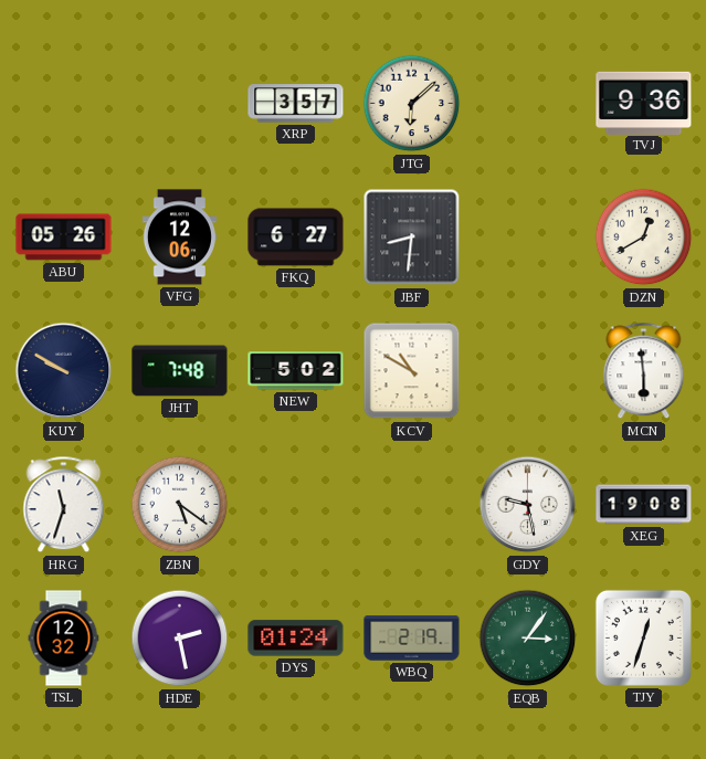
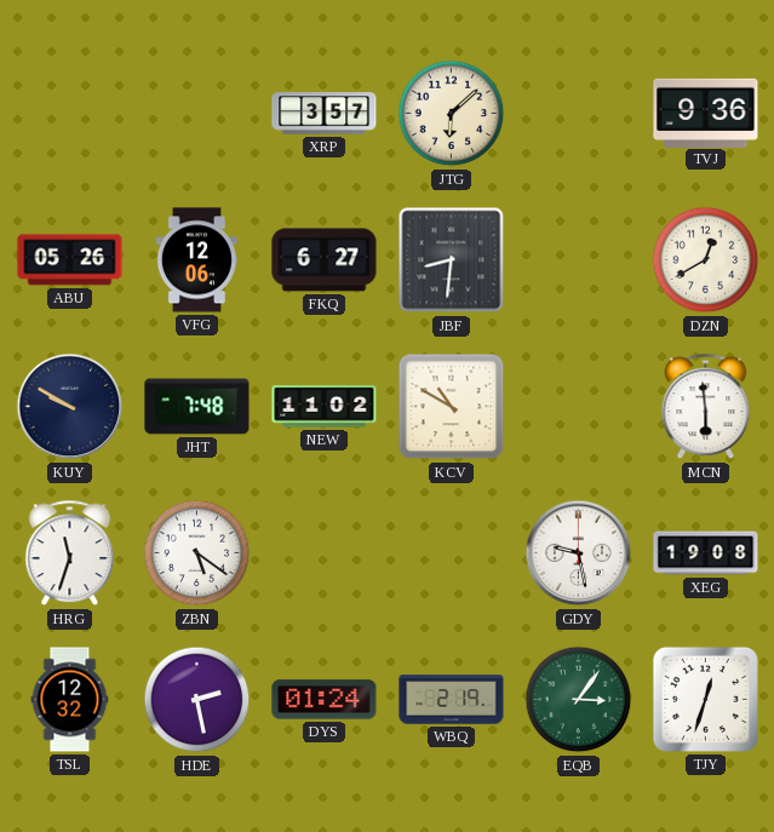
NEW: 5:02 -> 11:02 (325, 407)
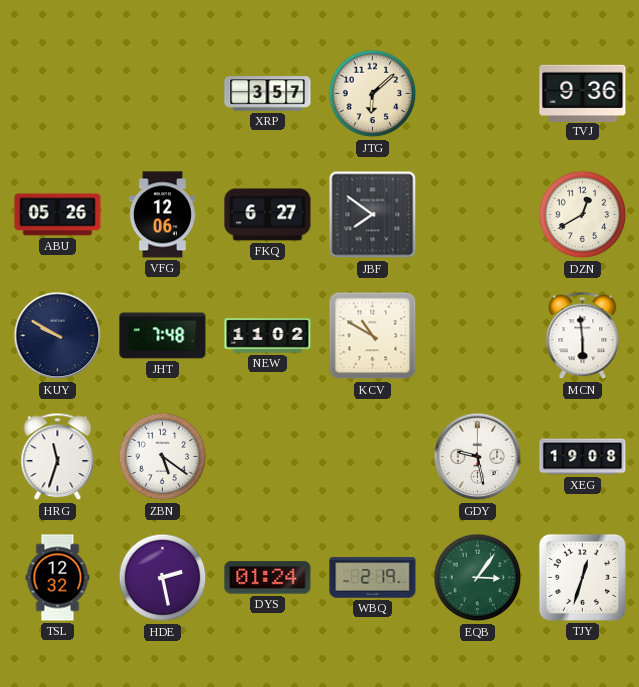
JBF: 8:31 -> 7:51 (373, 215)
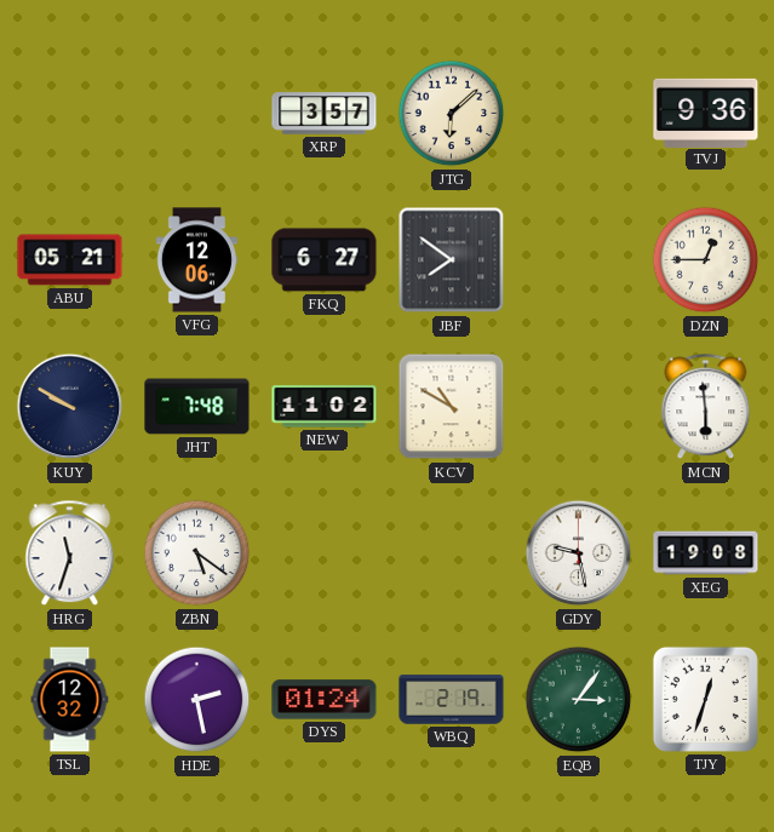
ABU: 05:26 -> 05:21 (70, 260)
DZN: 12:40 -> 12:45 (706, 260)
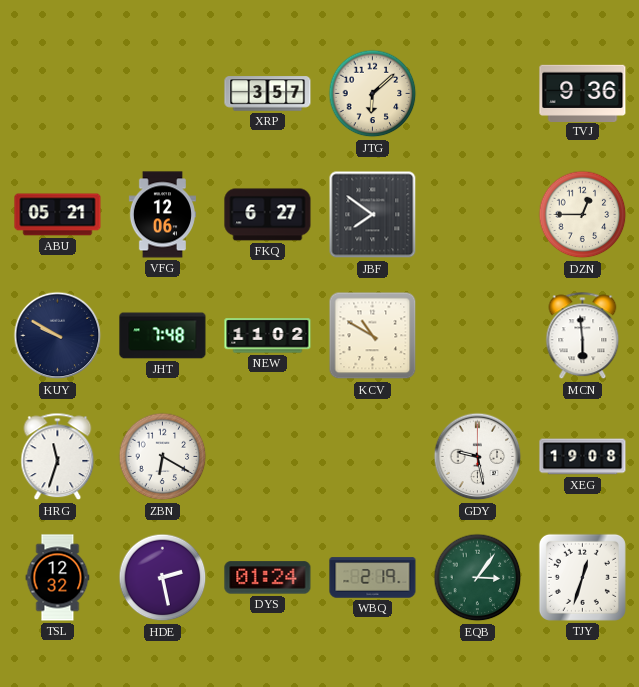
ZBN: 5:21 -> 6:20 (163, 457)
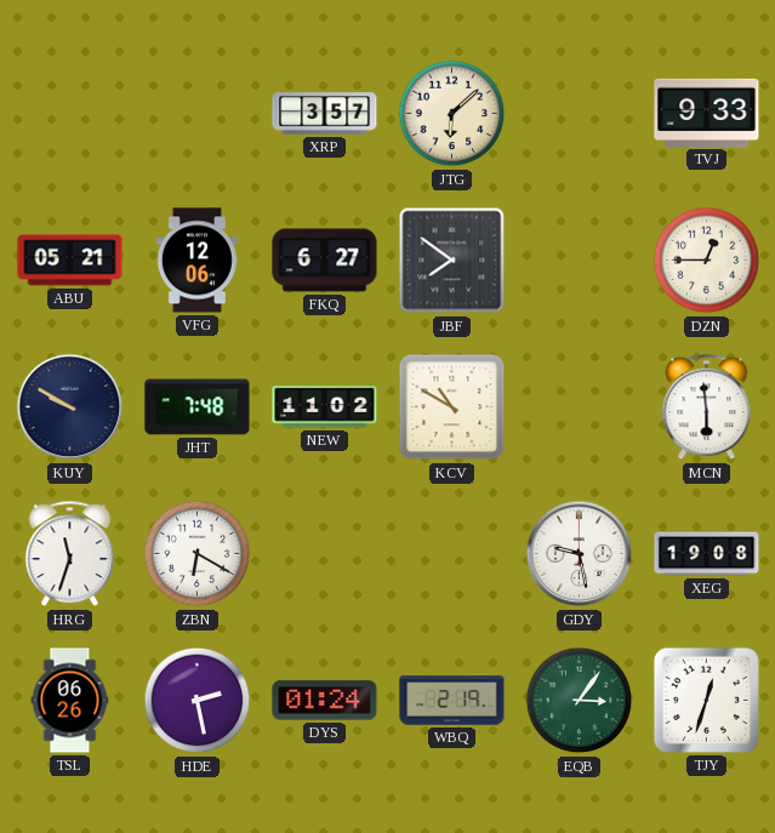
TVJ: 9:36 -> 9:33 (707, 113)
TSL: 12:32 -> 06:26 (70, 701)
